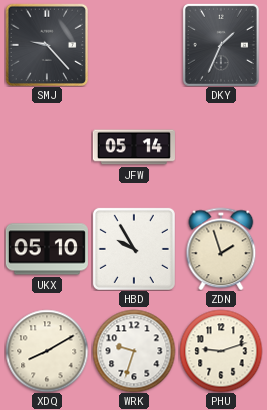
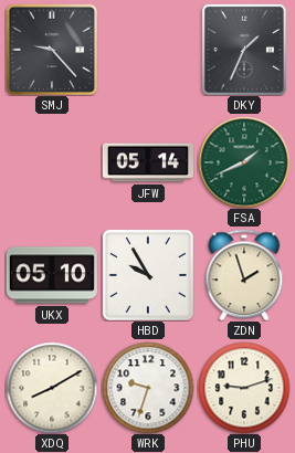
FSA: none -> 1:41 (244, 162)
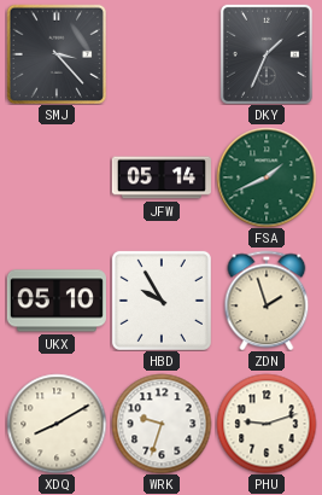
SMJ: 9:23 -> 3:23 (57, 54)
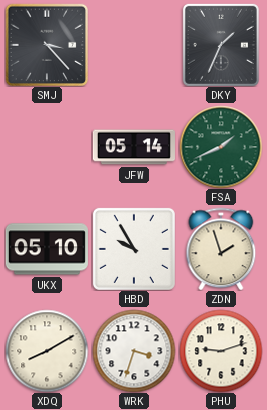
WRK: 9:33 -> 3:33 (134, 351)
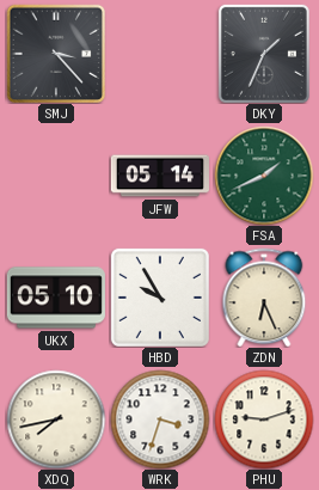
ZDN: 1:57 -> 6:26 (264, 298)
XDQ: 8:10 -> 7:43 (56, 419)
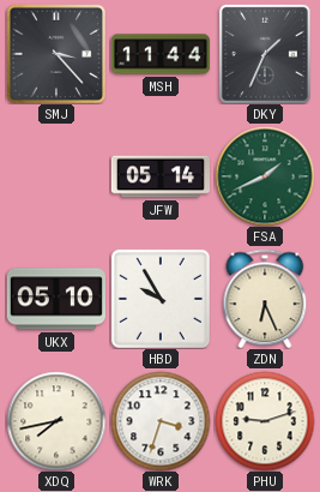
MSH: none -> 11:44 (161, 54)
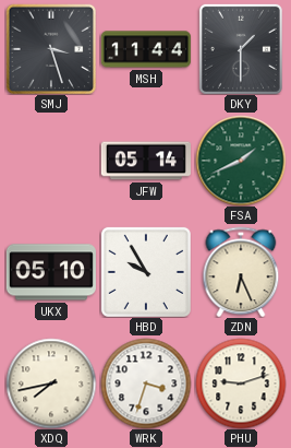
SMJ: 3:23 -> 3:27 (51, 49)
DKY: 1:34 -> 1:30 (241, 49)
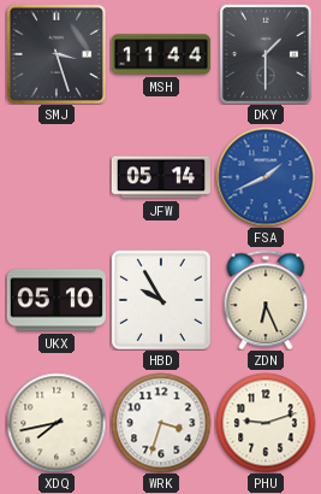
FSA dial: green -> blue (266, 177)
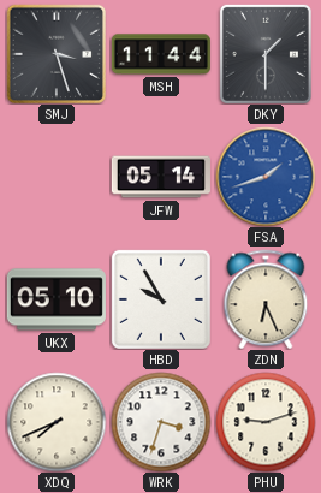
FSA: 1:41 -> 1:42 (266, 177)
XDQ: 7:43 -> 7:41 (57, 422)
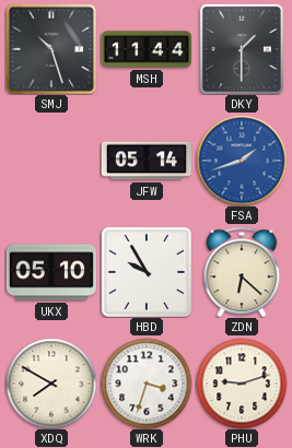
SMJ: 3:27 -> 10:27 (51, 49)
ZDN: 6:26 -> 6:22 (242, 272)
XDQ: 7:41 -> 7:50 (51, 384)
